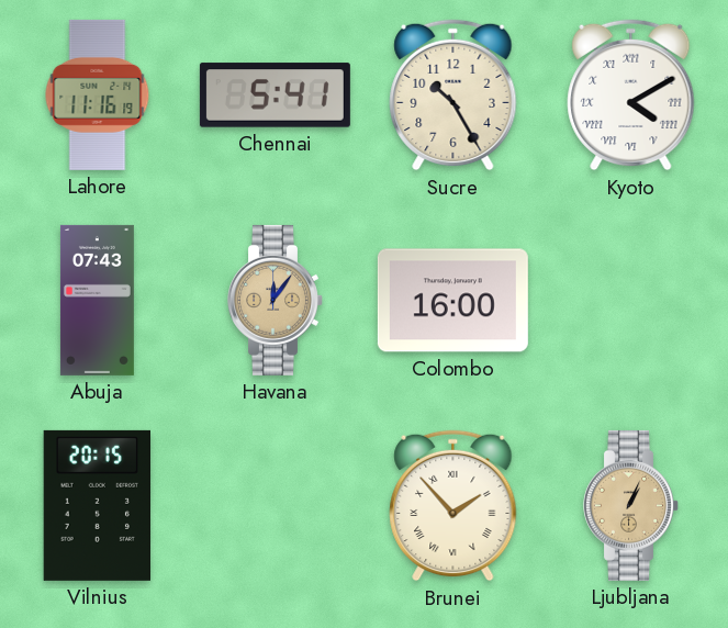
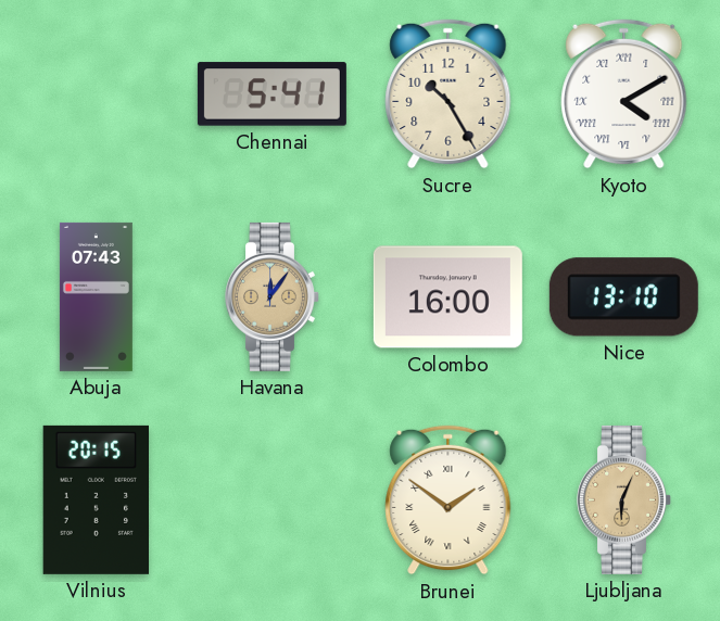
Lahore: 11:16 -> none (98, 94)
Nice: none -> 13:10 (623, 297)
Brunei: 1:53 -> 1:51 (449, 500)
Ljubljana: 1:04 -> 6:04 (624, 499)
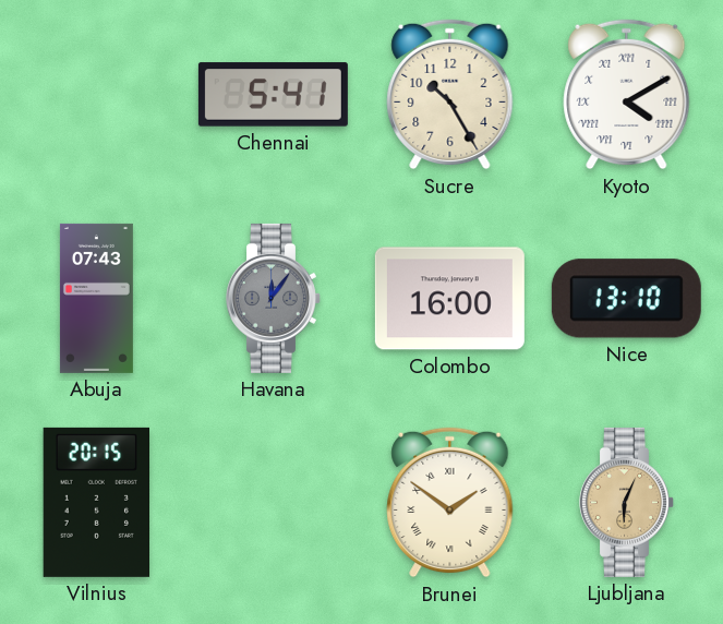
Havana dial: champagne -> grey (274, 298)
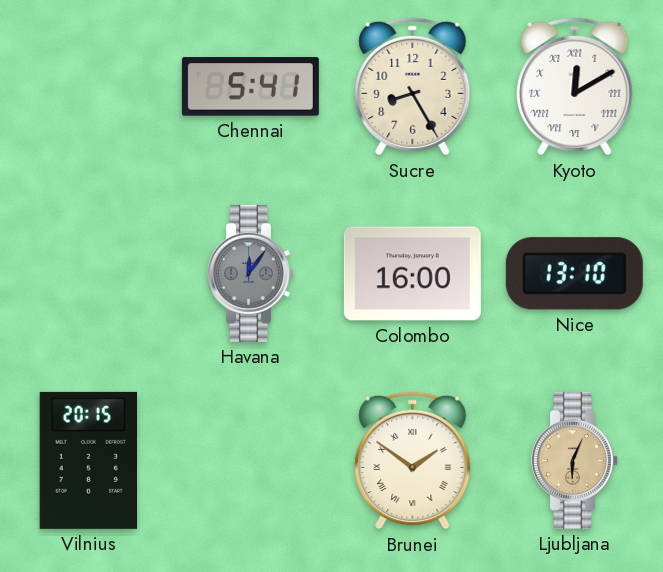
Sucre: 10:25 -> 8:25 (413, 87)
Kyoto: 4:10 -> 12:10 (575, 87)
Abuja: 07:43 -> none (96, 298)
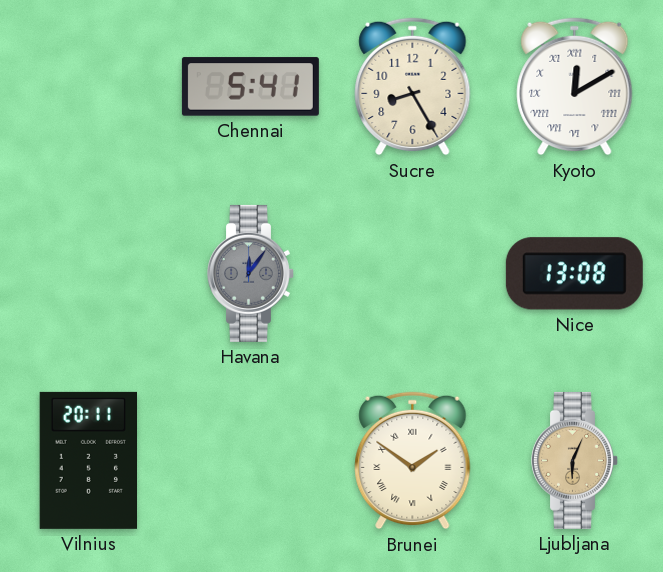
Colombo: 16:00 -> none (412, 274)
Nice: 13:10 -> 13:08 (574, 274)
Vilnius: 20:15 -> 20:11 (88, 460)
